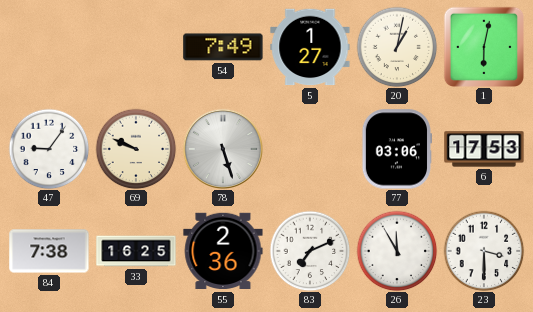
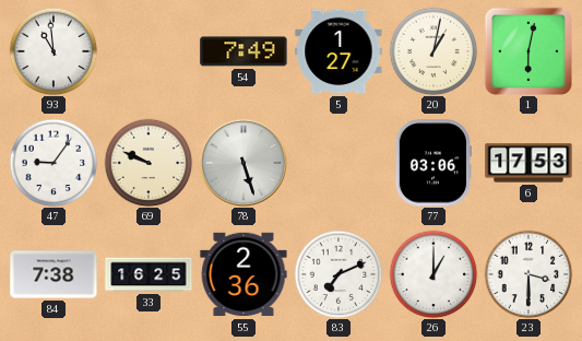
93: none -> 10:59 (54, 51)
26: 11:55 -> 1:00 (433, 274)
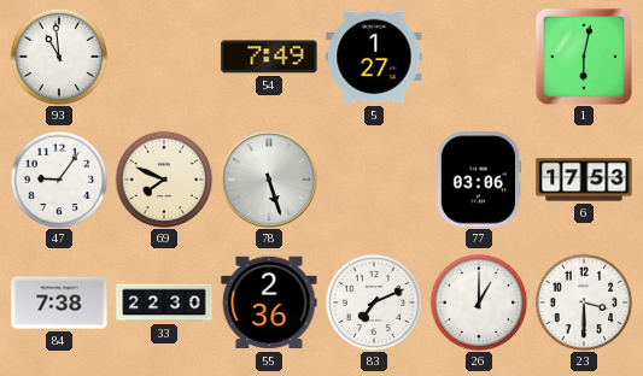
20: 1:02 -> none (433, 51)
69: 9:49 -> 7:49 (164, 180)
33: 16:25 -> 22:30 (164, 302)
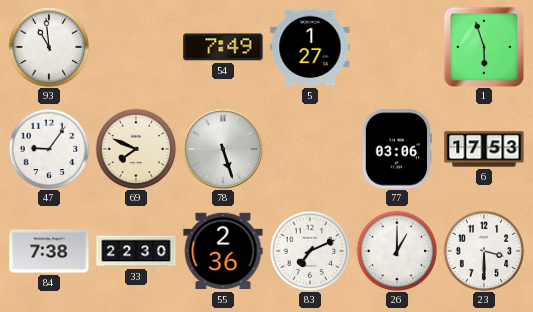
1: 6:02 -> 5:57 (483, 46)
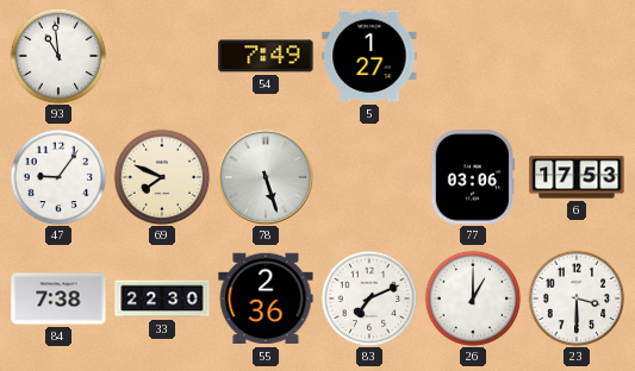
1: 5:57 -> none (483, 46)
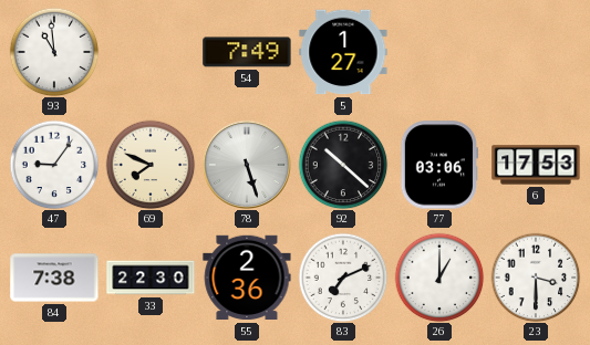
92: none -> 10:22 (343, 165)
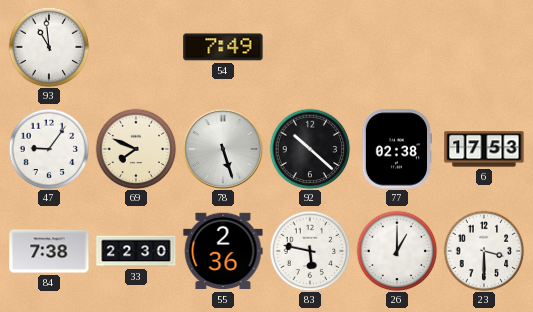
5: 1:27 -> none (343, 52)
77: 03:06 -> 02:38 (396, 149)
83: 7:11 -> 5:47 (310, 251)
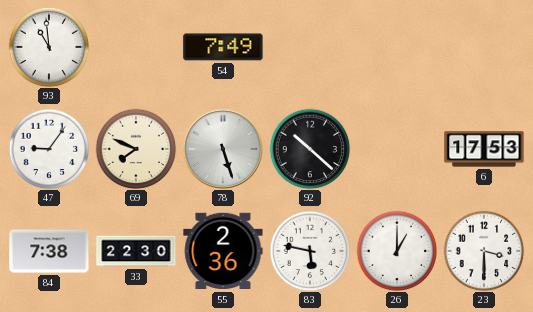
77: 02:38 -> none (396, 149)
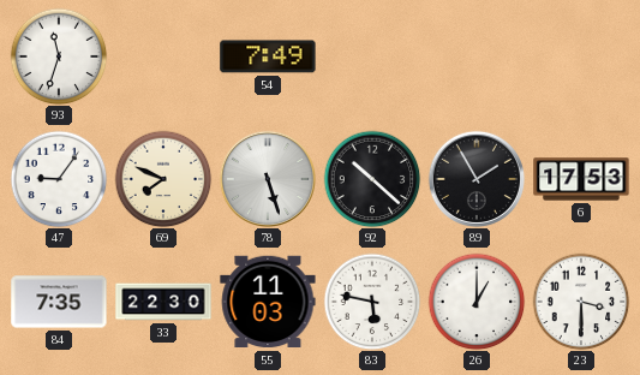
93: 10:59 -> 11:33 (59, 56)
89: none -> 1:55 (477, 179)
84: 7:38 -> 7:35 (59, 302)
55: 2:36 -> 11:03 (268, 302)
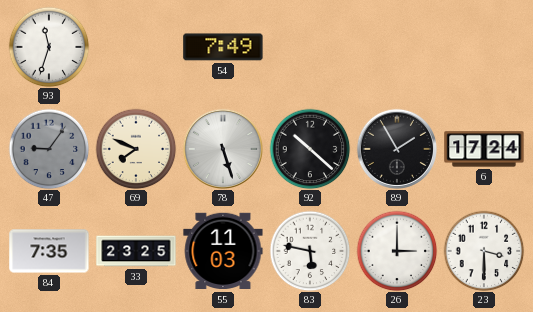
47 dial: white -> grey (49, 149)
6: 17:53 -> 17:24 (484, 149)
33: 22:30 -> 23:25 (136, 251)
26: 1:00 -> 3:00 (397, 251)
